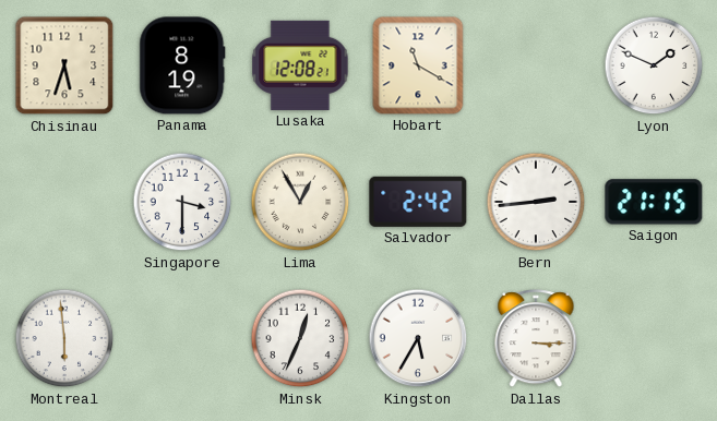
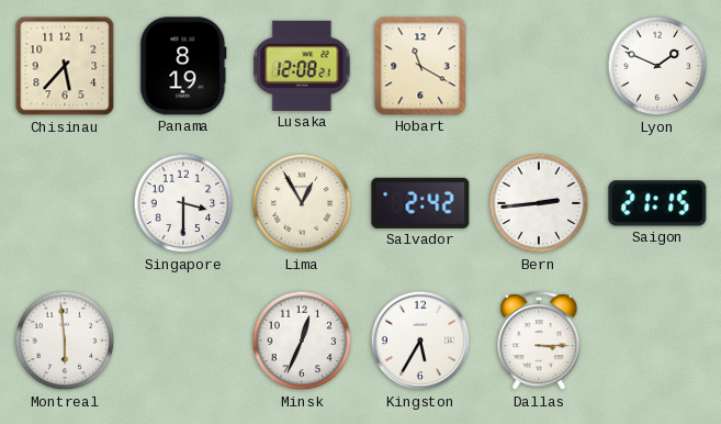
Chisinau: 5:33 -> 5:37 (65, 66)
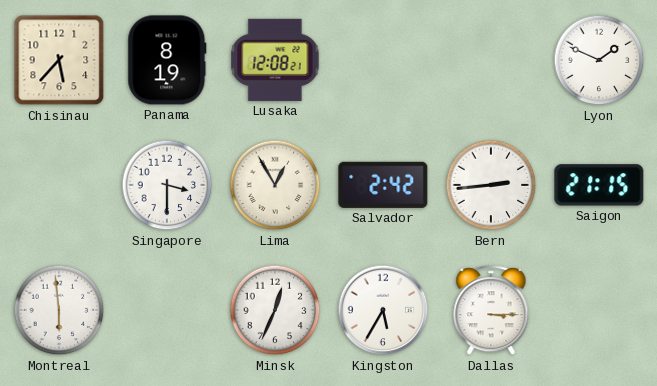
Hobart: 11:20 -> none (420, 66)
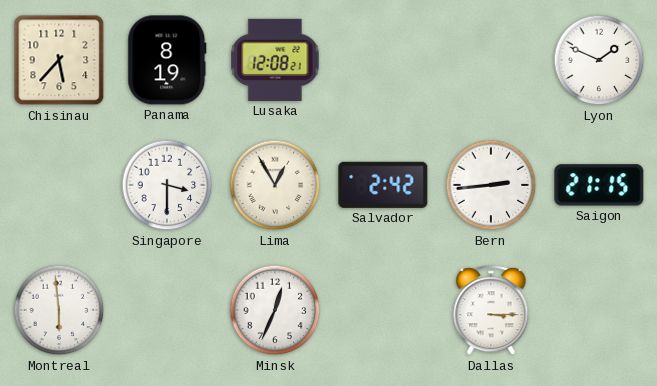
Kingston: 5:35 -> none (383, 310)
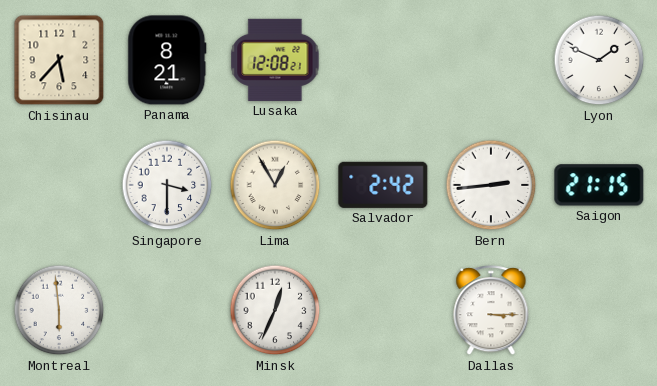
Panama: 8:19 -> 8:21 (167, 60)
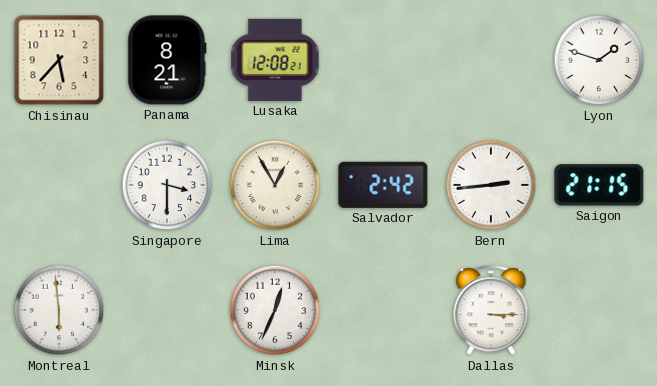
Lyon: 1:49 -> 1:48 (599, 60)
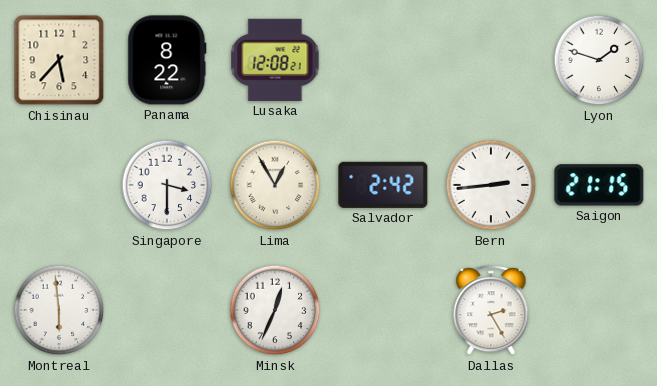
Panama: 8:21 -> 8:22 (167, 60)
Dallas: 3:15 -> 2:25 (491, 311)
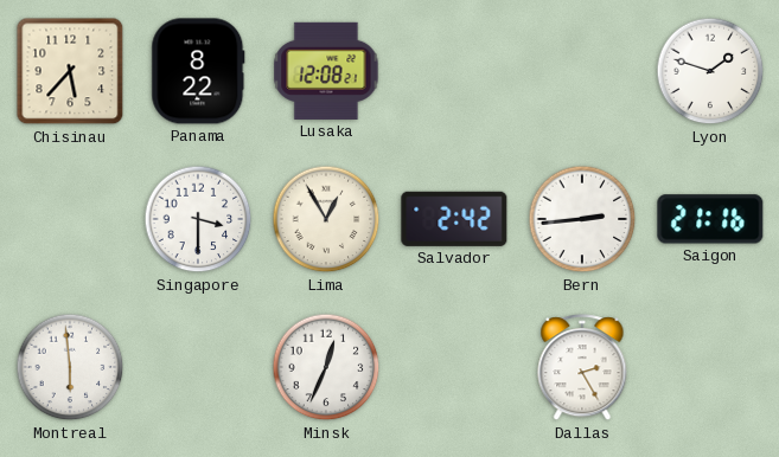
Saigon: 21:15 -> 21:16 (710, 219)
